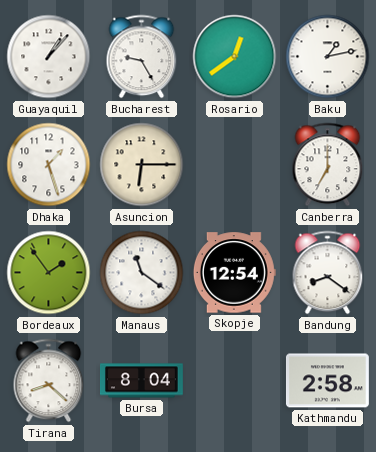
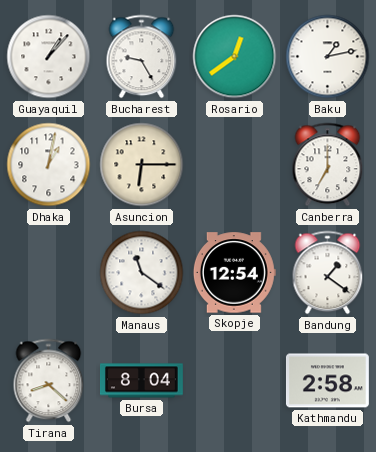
Dhaka: 1:27 -> 1:02 (49, 165)
Bordeaux: 1:54 -> none (49, 273)
Bandung: 8:21 -> 1:21 (328, 273)
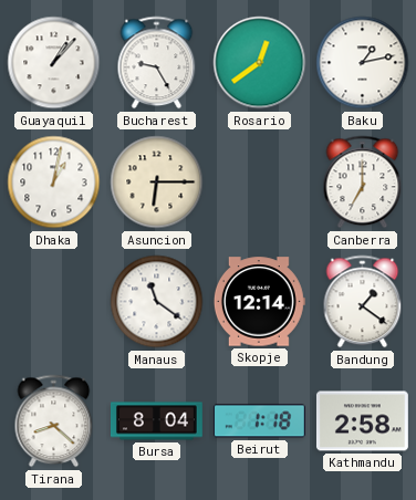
Skopje: 12:54 -> 12:14 (259, 302)
Beirut: none -> 1:18 (259, 421)
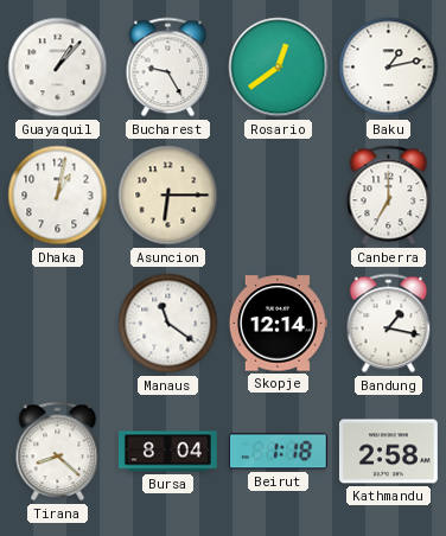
Bandung: 1:21 -> 1:17 (389, 324)
